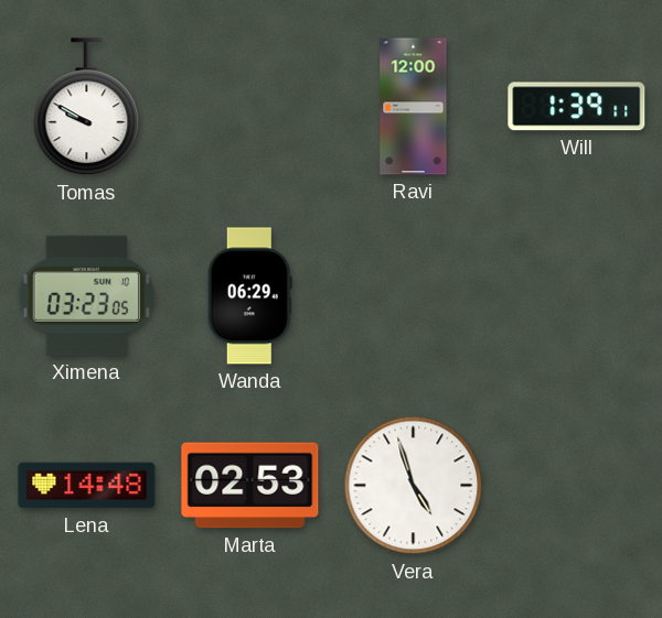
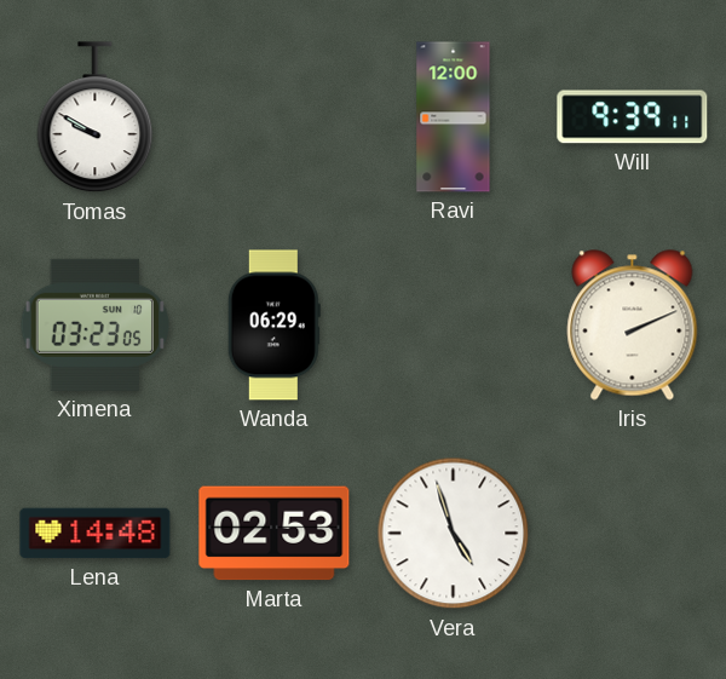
Will: 1:39 -> 9:39 (633, 117)
Iris: none -> 2:11 (633, 326)
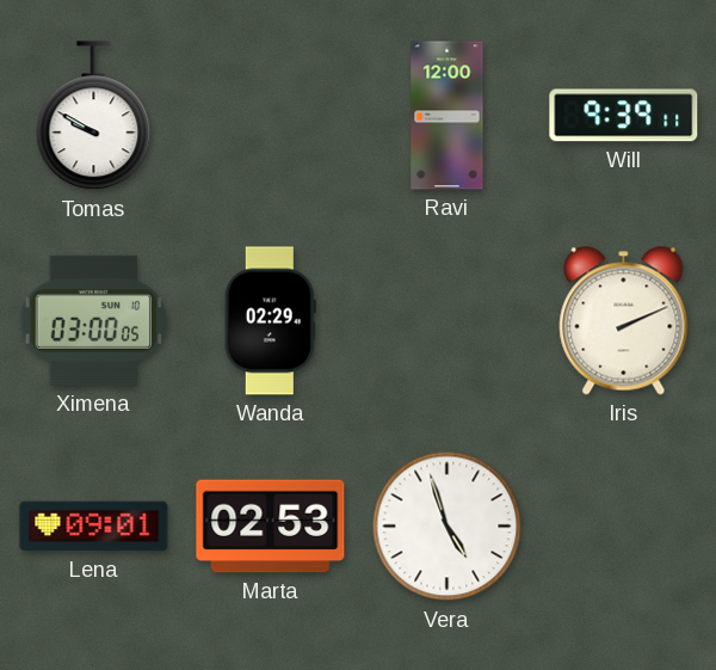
Ximena: 03:23 -> 03:00 (93, 320)
Wanda: 06:29 -> 02:29 (270, 321)
Lena: 14:48 -> 09:01 (94, 527)
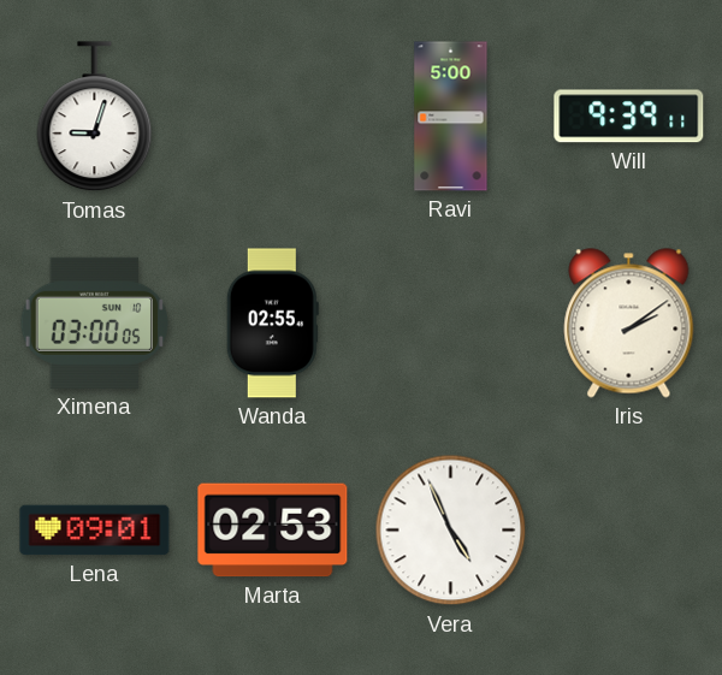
Tomas: 9:50 -> 9:03 (95, 117)
Ravi: 12:00 -> 5:00 (451, 117)
Wanda: 02:29 -> 02:55 (272, 324)
Iris: 2:11 -> 2:09 (629, 324)
Vera: 4:57 -> 4:56 (451, 531)
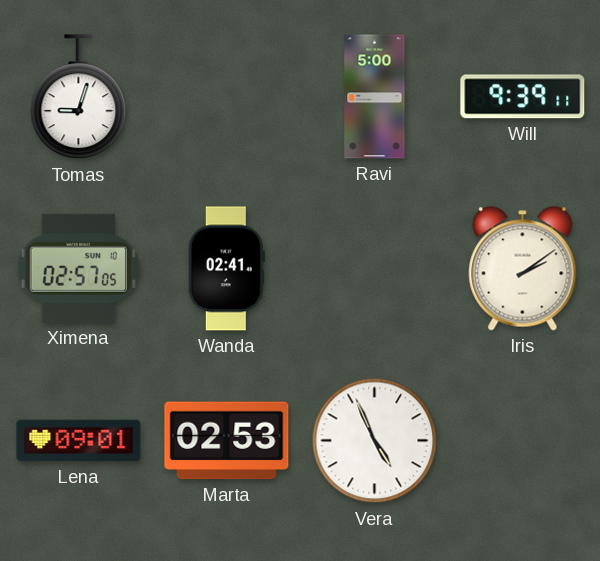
Ximena: 03:00 -> 02:57 (78, 268)
Wanda: 02:55 -> 02:41 (226, 269)
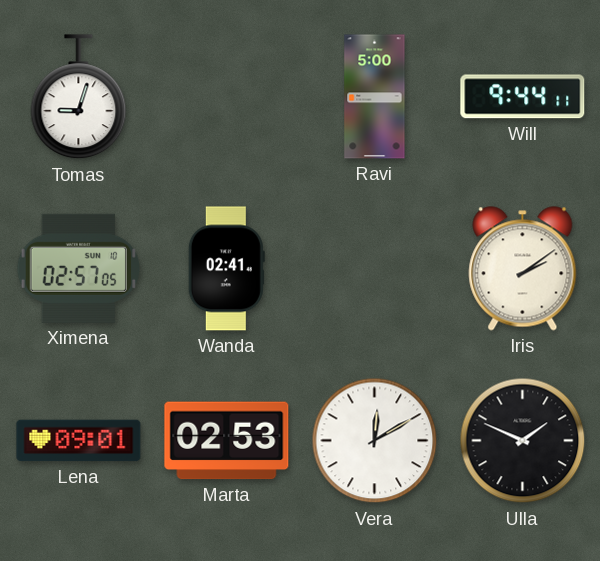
Will: 9:39 -> 9:44 (523, 97)
Vera: 4:56 -> 12:10 (375, 441)
Ulla: none -> 1:49 (523, 441)
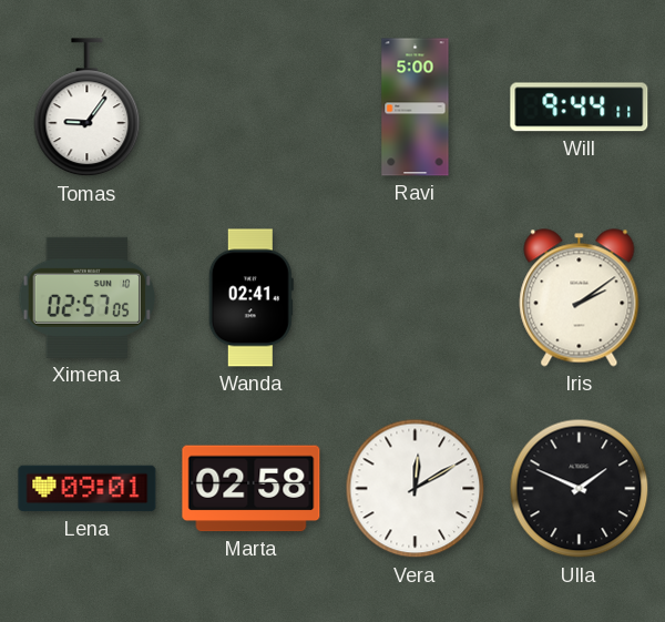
Tomas: 9:03 -> 9:06 (88, 108)
Marta: 02:53 -> 02:58 (252, 489)
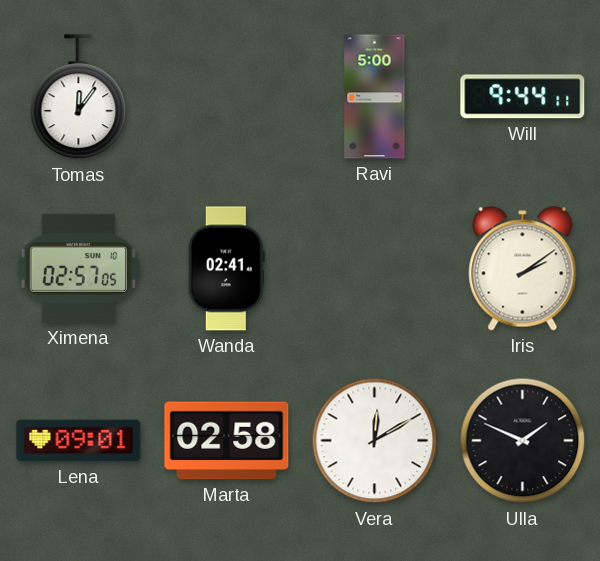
Tomas: 9:06 -> 12:06 (79, 97)
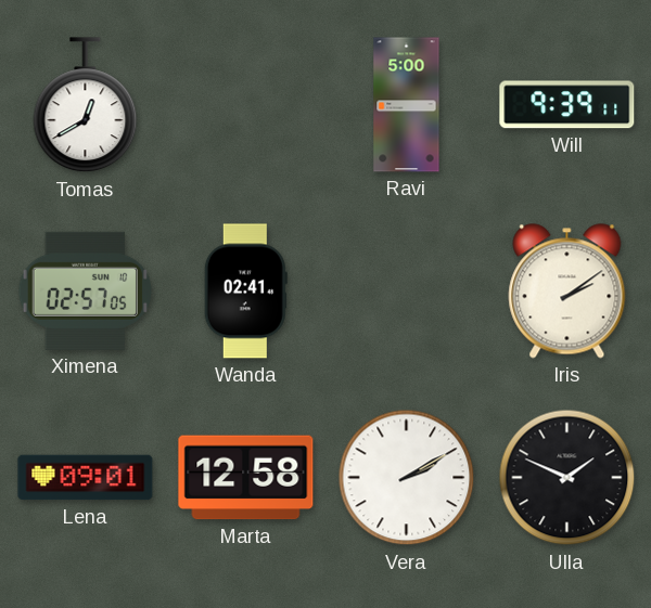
Tomas: 12:06 -> 12:40 (86, 105)
Will: 9:44 -> 9:39 (567, 105)
Marta: 02:58 -> 12:58 (246, 478)
Vera: 12:10 -> 2:10 (407, 478)
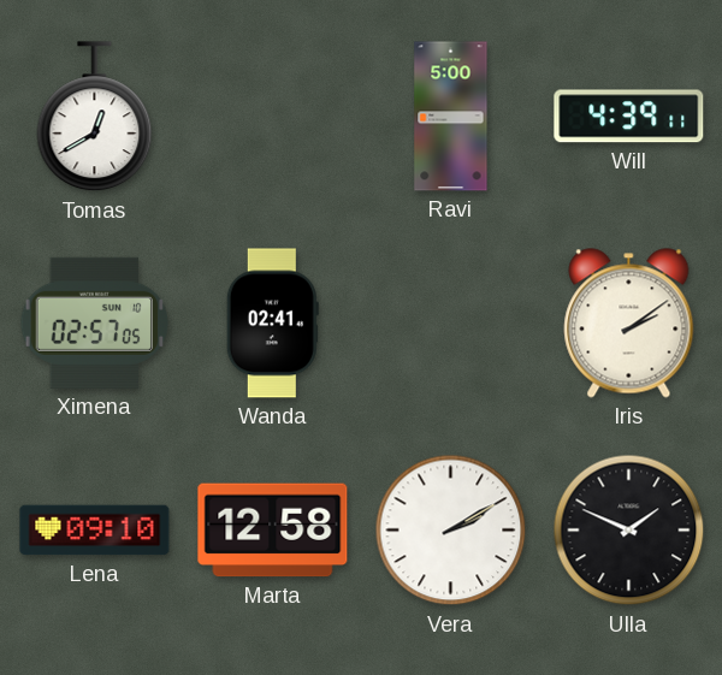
Will: 9:39 -> 4:39 (629, 117)
Lena: 09:01 -> 09:10 (95, 531)
